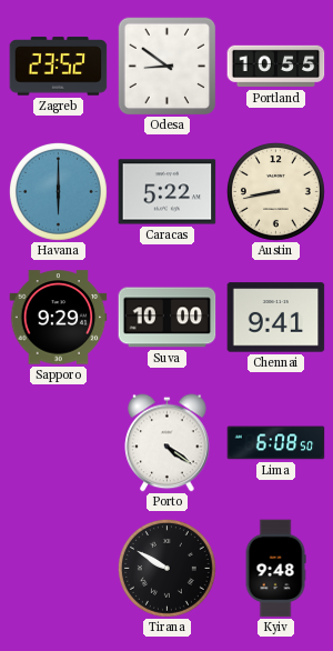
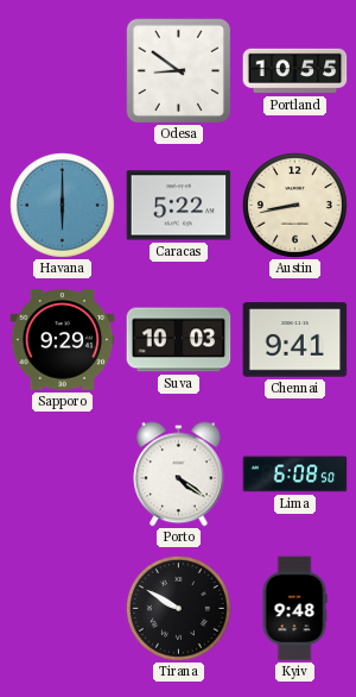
Zagreb: 23:52 -> none (59, 67)
Suva: 10:00 -> 10:03 (179, 340)
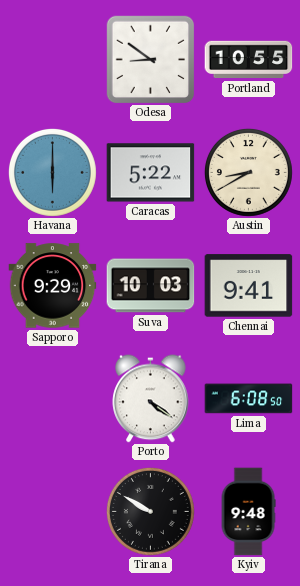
Austin: 8:43 -> 8:40 (248, 172)
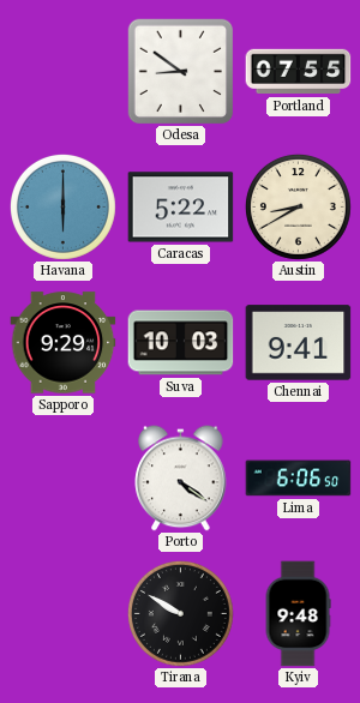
Portland: 10:55 -> 07:55 (299, 72)
Lima: 6:08 -> 6:06 (299, 479)
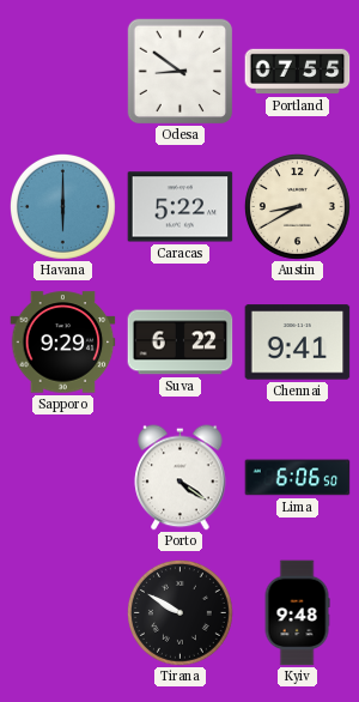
Suva: 10:03 -> 6:22 (181, 343)
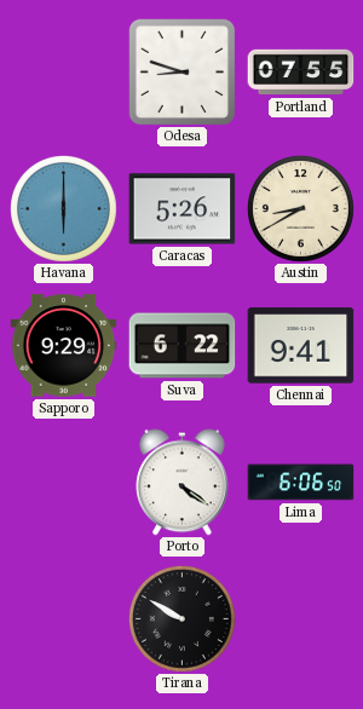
Odesa: 8:51 -> 8:48 (181, 71)
Caracas: 5:22 -> 5:26 (183, 209)
Kyiv: 9:48 -> none (297, 613)
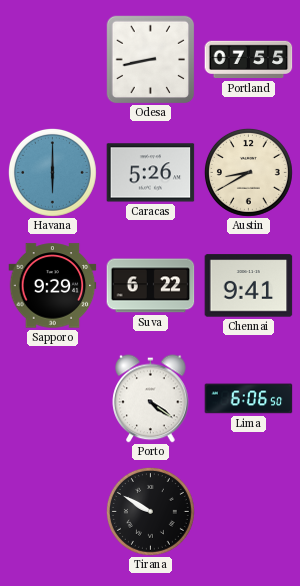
Odesa: 8:48 -> 8:43 (150, 59)
